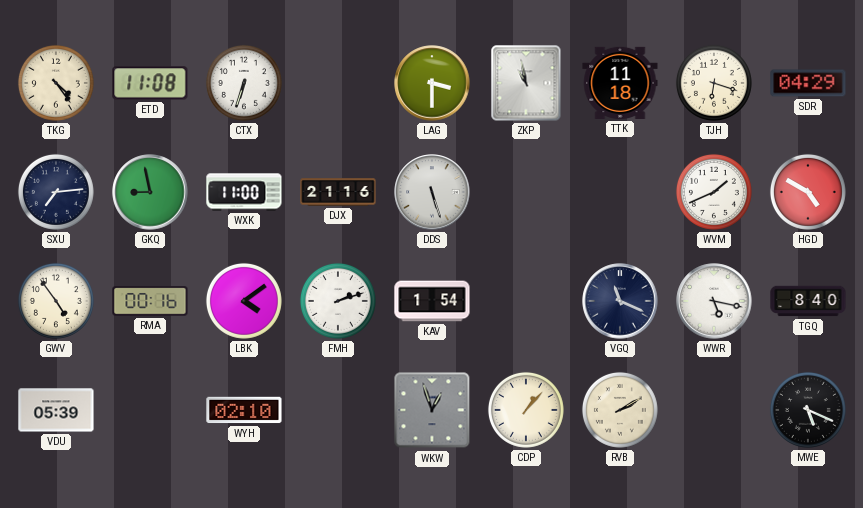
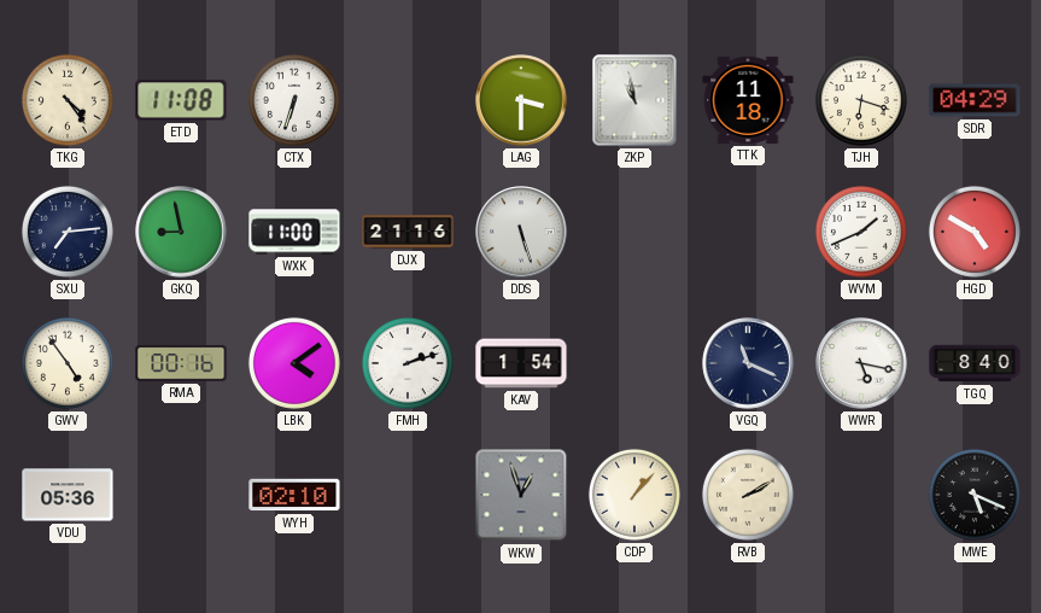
VDU: 05:39 -> 05:36 (68, 495)
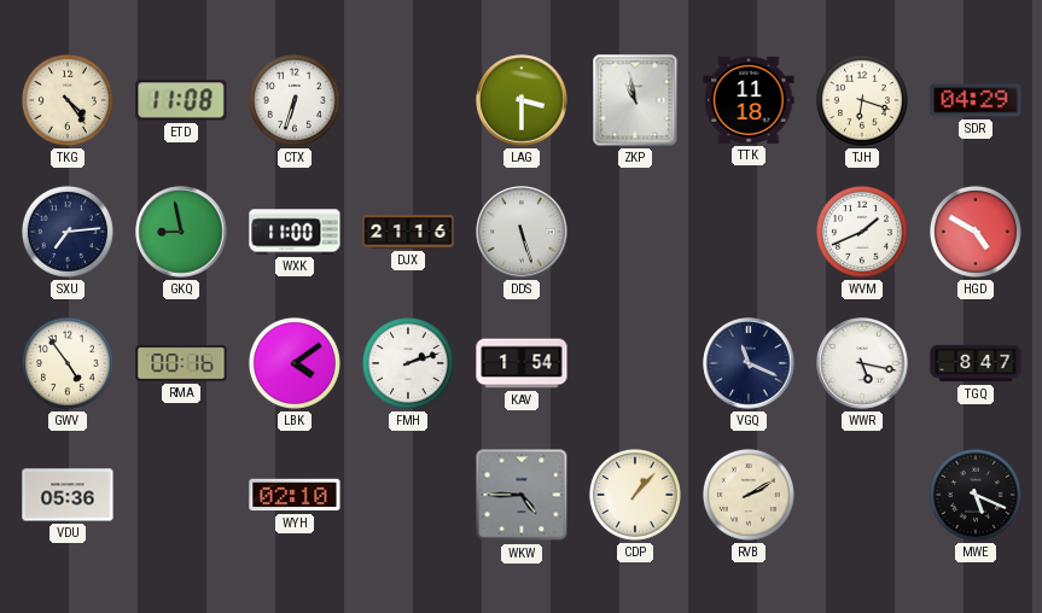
TGQ: 8:40 -> 8:47 (976, 363)
WKW: 12:57 -> 4:45 (522, 495)
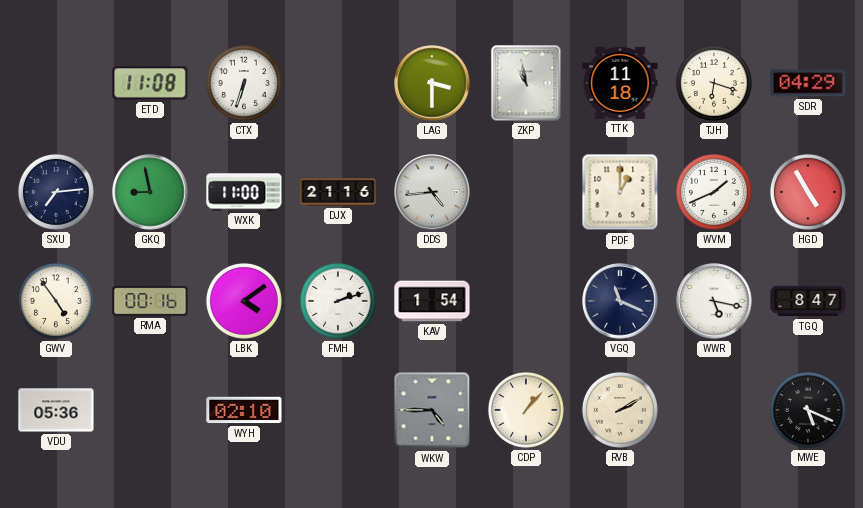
TKG: 4:24 -> none (68, 100)
DDS: 5:27 -> 4:44 (432, 192)
PDF: none -> 1:00 (620, 192)
HGD: 4:50 -> 4:55 (808, 192)
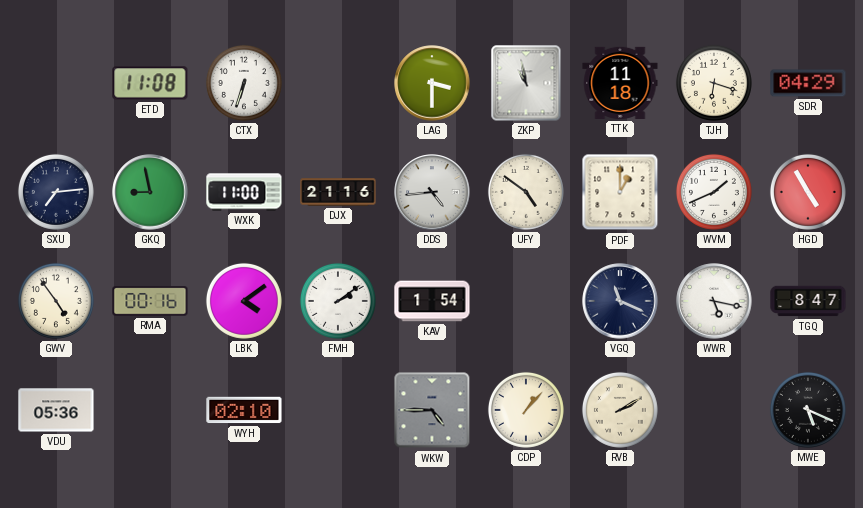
UFY: none -> 4:51 (526, 192)
FMH: 2:12 -> 2:09 (338, 301)
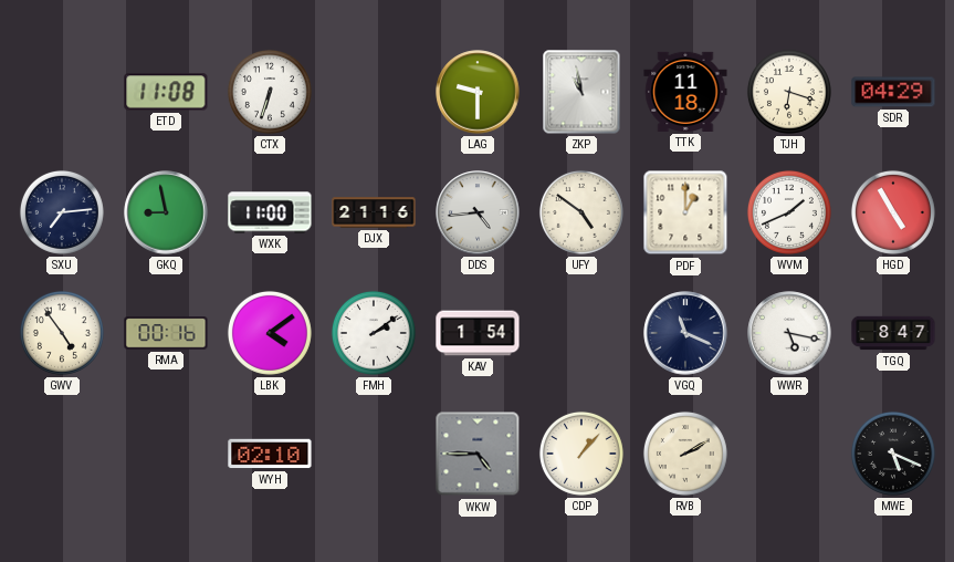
LAG: 3:30 -> 9:30 (478, 92)
VDU: 05:36 -> none (56, 410)
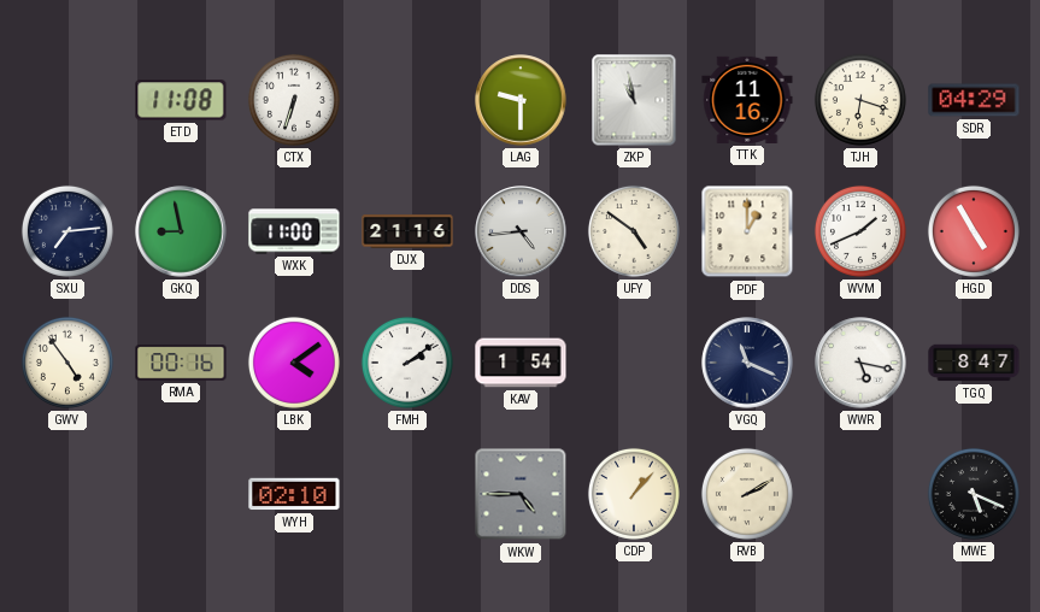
TTK: 11:18 -> 11:16 (747, 100)
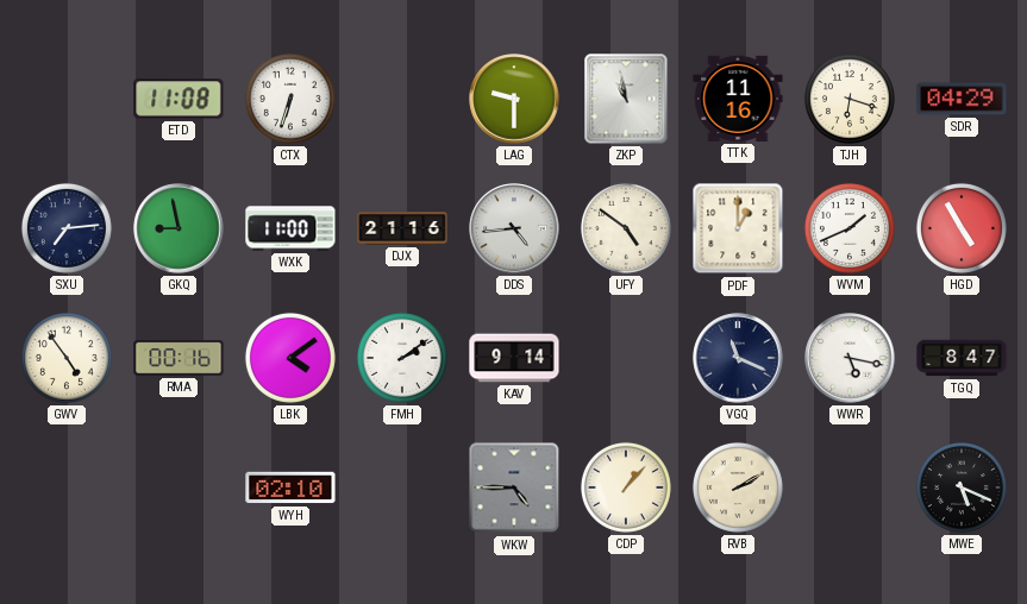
KAV: 1:54 -> 9:14 (514, 358)
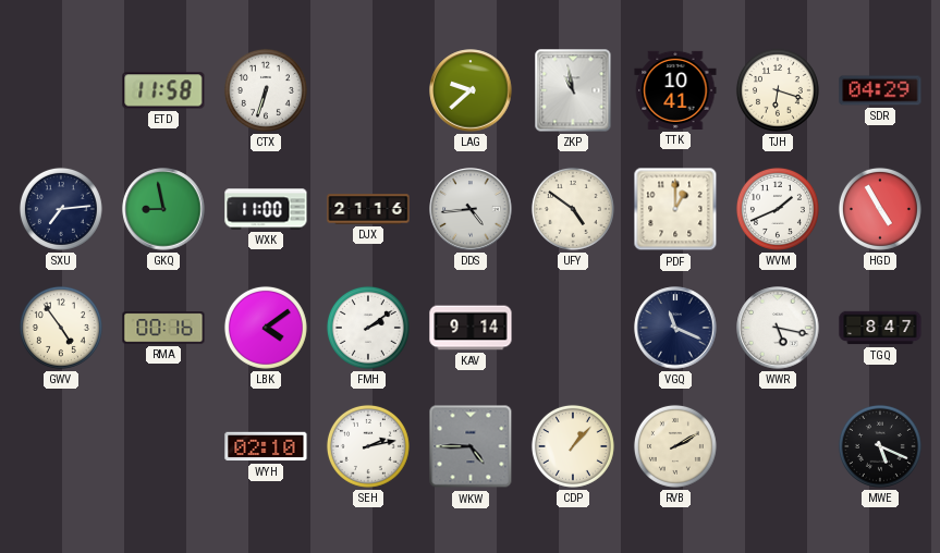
ETD: 11:08 -> 11:58 (163, 90)
LAG: 9:30 -> 9:38 (471, 90)
TTK: 11:16 -> 10:41 (675, 90)
SEH: none -> 2:13 (368, 446)
